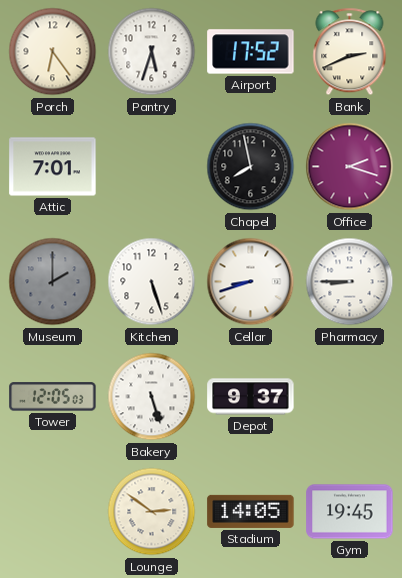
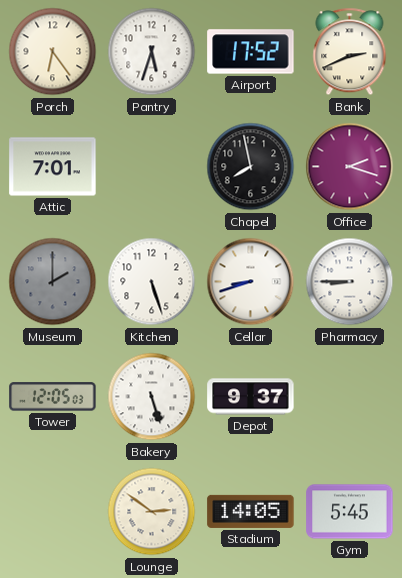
Gym: 19:45 -> 5:45 (350, 512)
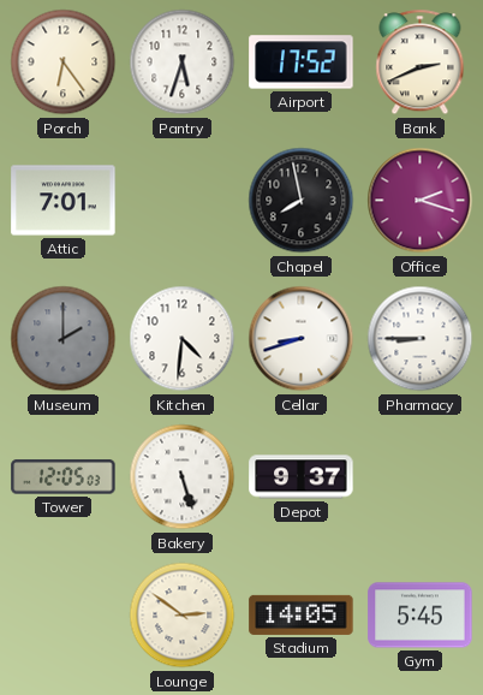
Kitchen: 5:27 -> 4:31 (183, 339)
